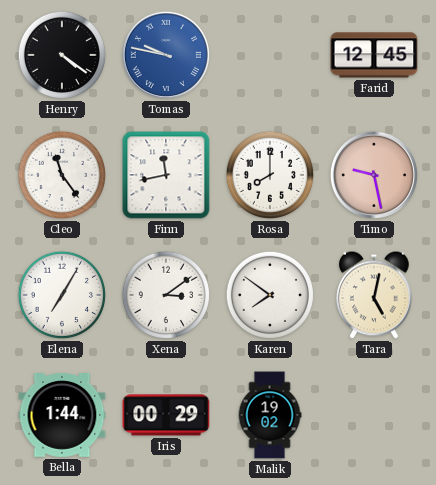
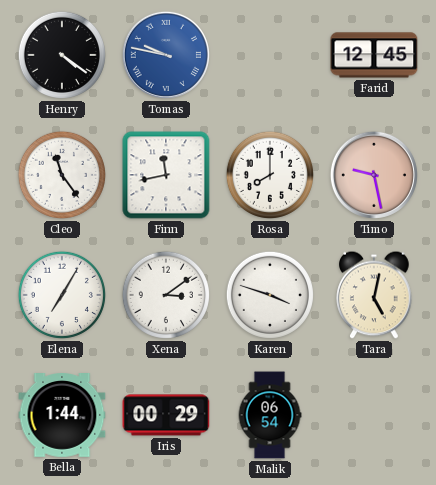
Karen: 7:51 -> 3:48 (270, 295)
Malik: 19:02 -> 06:54 (270, 415)
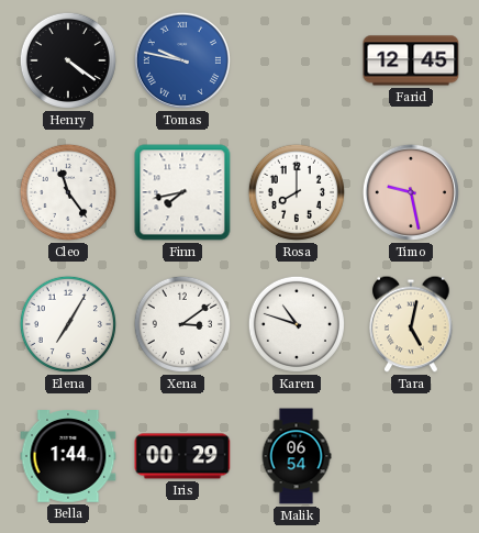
Finn: 11:43 -> 7:43 (182, 192)
Karen: 3:48 -> 10:48 (297, 324)
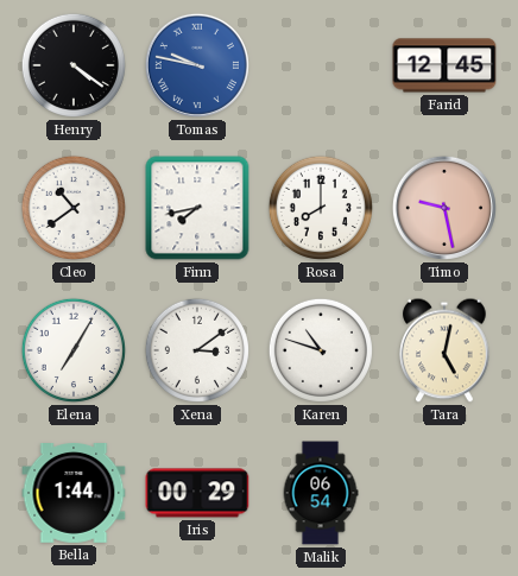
Cleo: 11:24 -> 10:39 (74, 208)
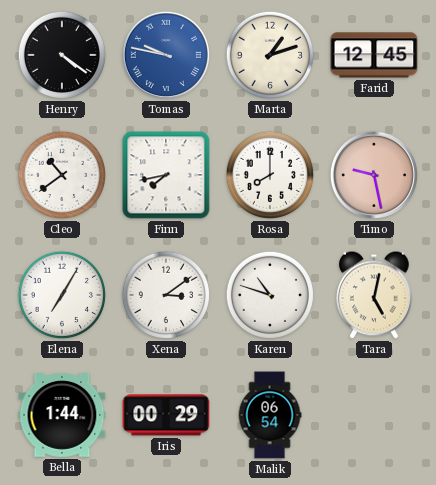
Marta: none -> 1:12 (270, 55)
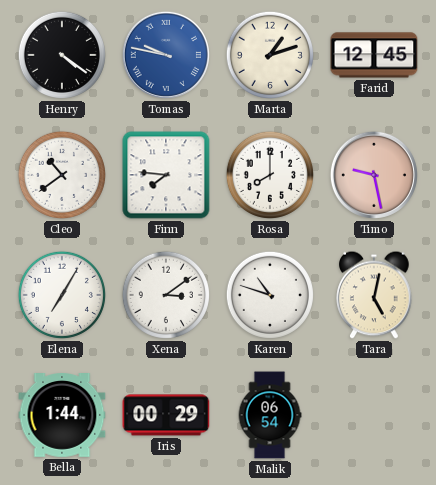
Finn: 7:43 -> 7:46 (166, 175)
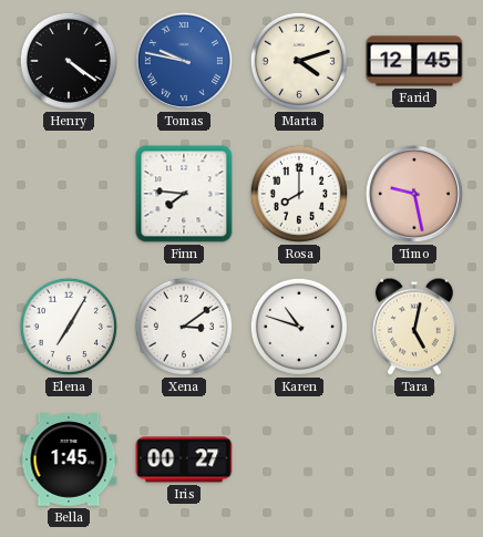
Marta: 1:12 -> 4:12 (299, 61)
Cleo: 10:39 -> none (62, 175)
Bella: 1:44 -> 1:45 (69, 461)
Iris: 00:29 -> 00:27 (184, 459)
Malik: 06:54 -> none (270, 415)
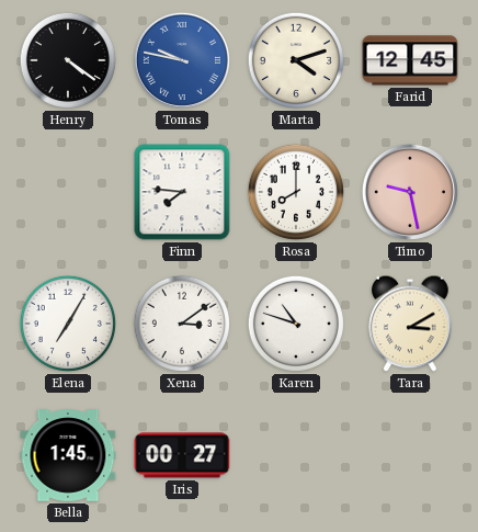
Tara: 5:02 -> 3:10 (410, 324)
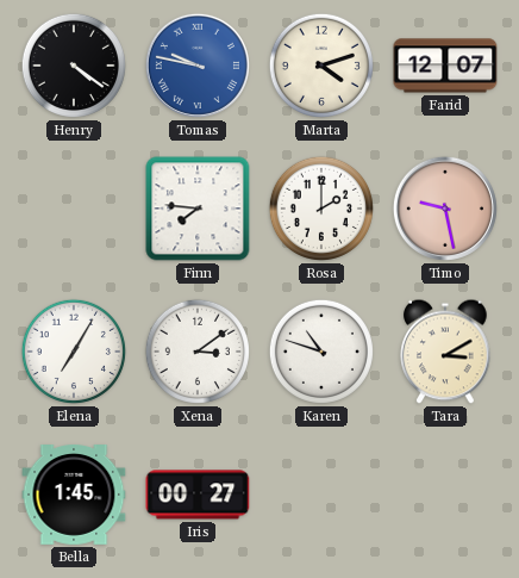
Farid: 12:45 -> 12:07 (445, 66)
Rosa: 8:00 -> 2:00 (321, 209)
